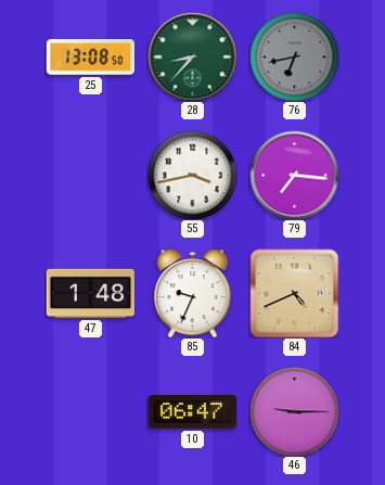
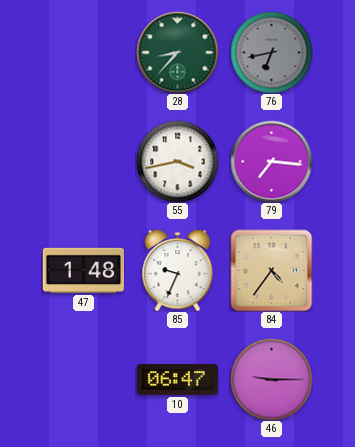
25: 13:08 -> none (90, 58)
84: 4:41 -> 4:36 (271, 270)
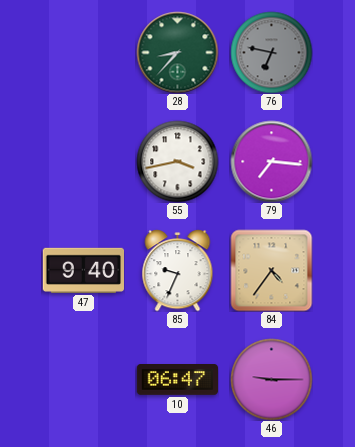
76: 6:43 -> 6:47 (271, 52)
47: 1:48 -> 9:40 (83, 270)
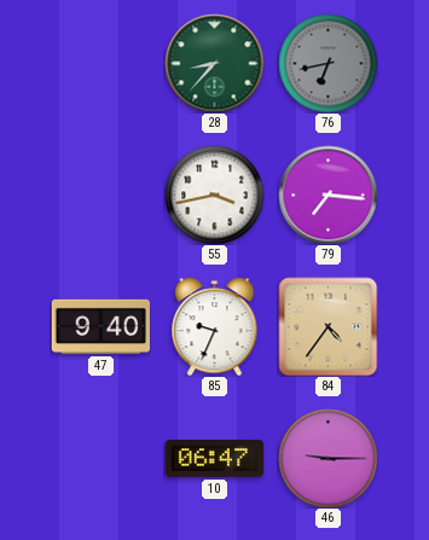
76: 6:47 -> 6:43 (327, 63)
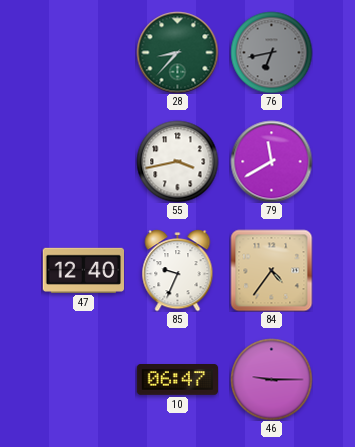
79: 7:16 -> 11:40 (271, 161)
47: 9:40 -> 12:40 (83, 270)
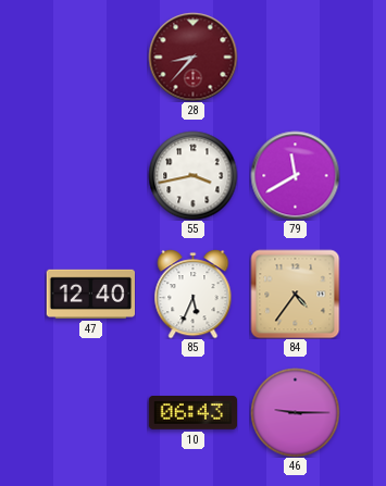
28 dial: green -> burgundy (192, 57)
76: 6:43 -> none (271, 52)
85: 9:34 -> 5:34 (194, 294)
10: 06:47 -> 06:43 (192, 413)
